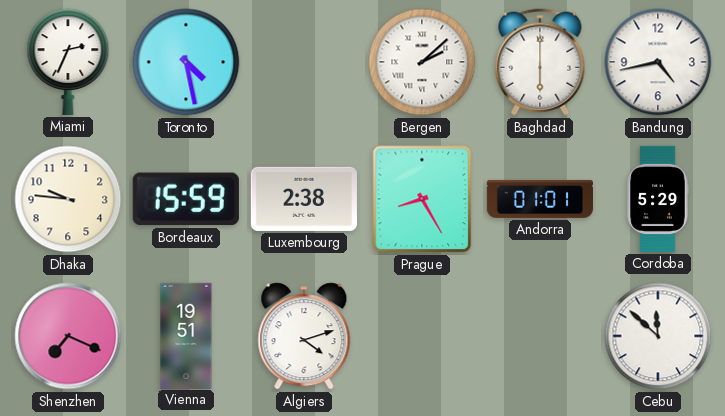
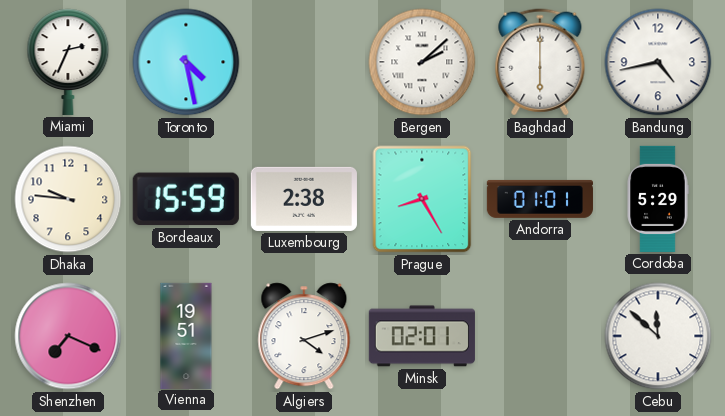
Minsk: none -> 02:01 (422, 336)
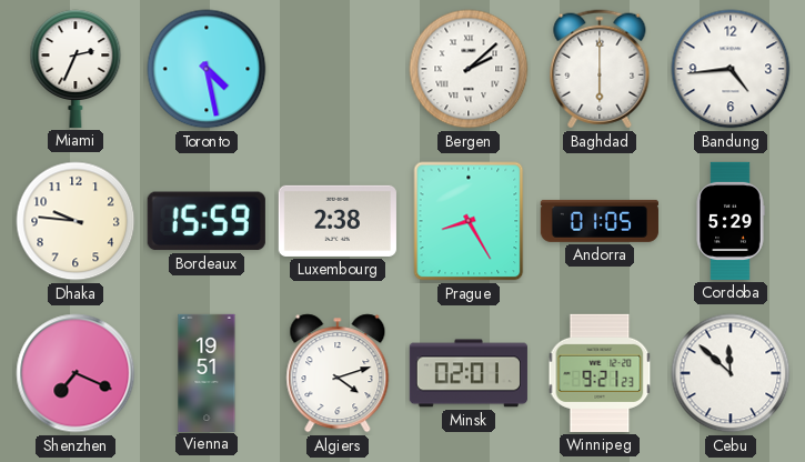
Bandung: 4:43 -> 4:44 (731, 69)
Andorra: 01:01 -> 01:05 (600, 221)
Winnipeg: none -> 9:21 (600, 373)
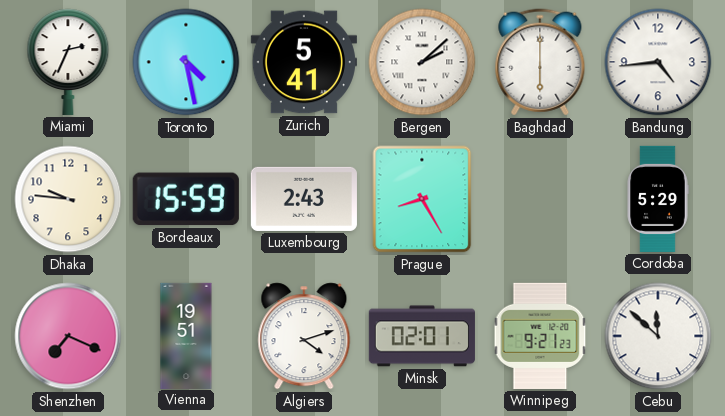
Zurich: none -> 5:41 (304, 62)
Luxembourg: 2:38 -> 2:43 (304, 199)
Andorra: 01:05 -> none (600, 221)
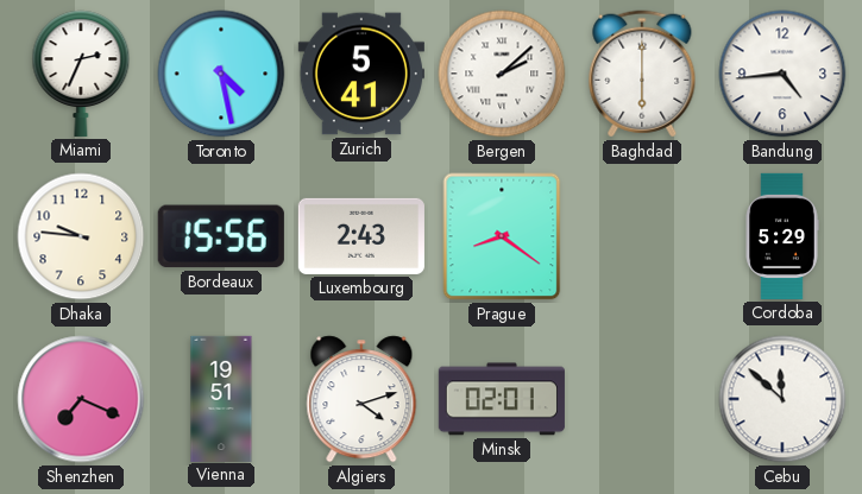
Bordeaux: 15:59 -> 15:56 (221, 236)
Prague: 8:25 -> 8:21 (502, 236)
Winnipeg: 9:21 -> none (540, 336)
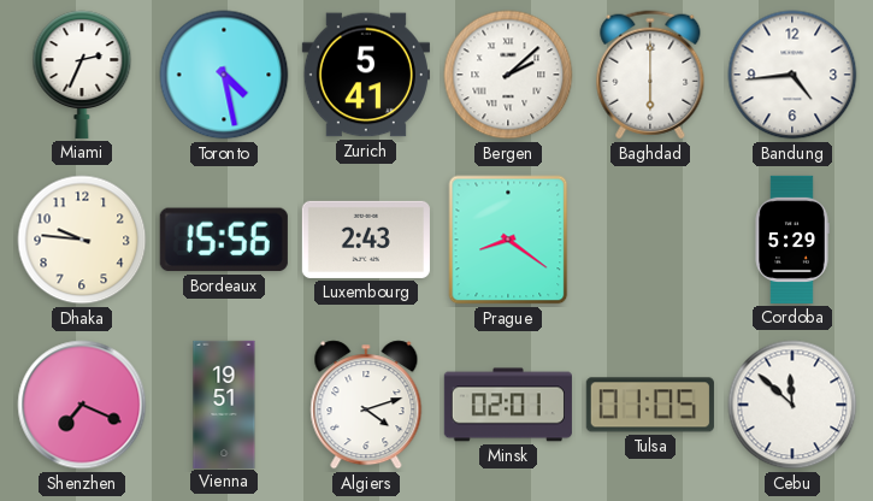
Tulsa: none -> 01:05 (650, 405)
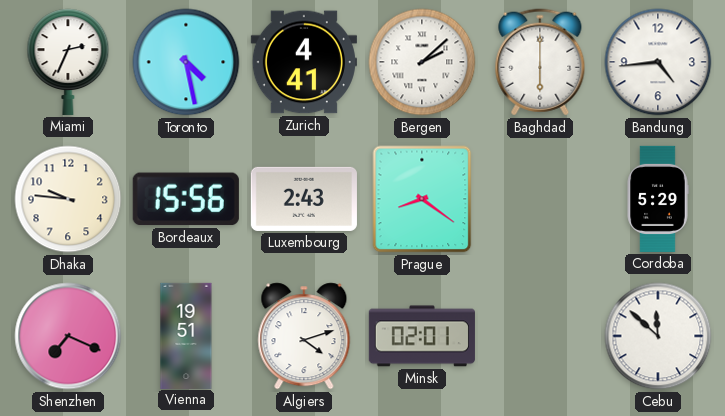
Zurich: 5:41 -> 4:41 (304, 62)
Tulsa: 01:05 -> none (650, 405)
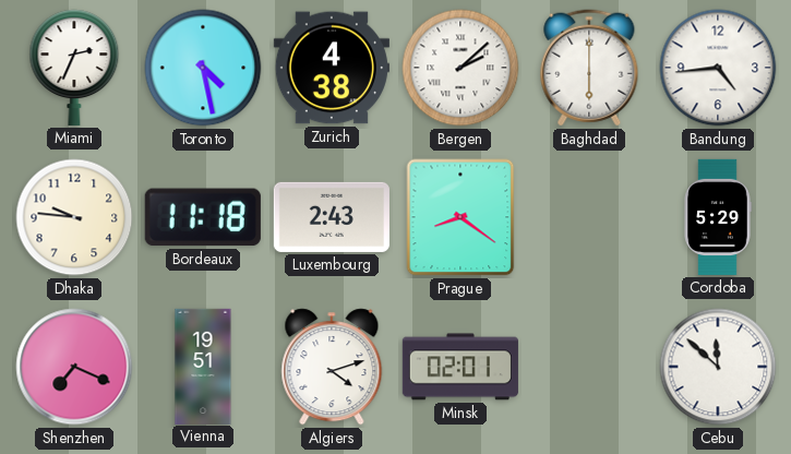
Zurich: 4:41 -> 4:38 (332, 68)
Bordeaux: 15:56 -> 11:18 (203, 217)
